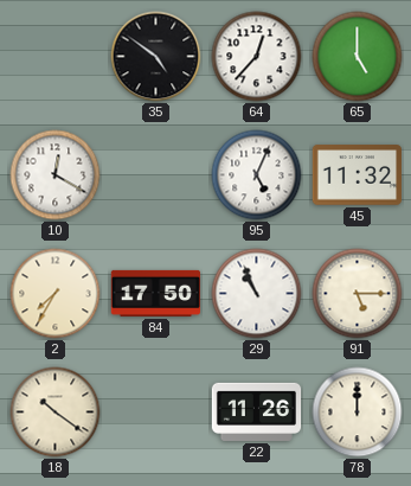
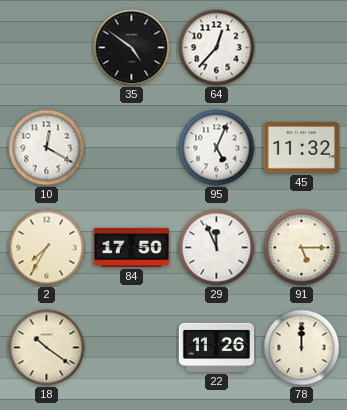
65: 5:00 -> none (358, 57)
29: 10:56 -> 11:56 (217, 248)
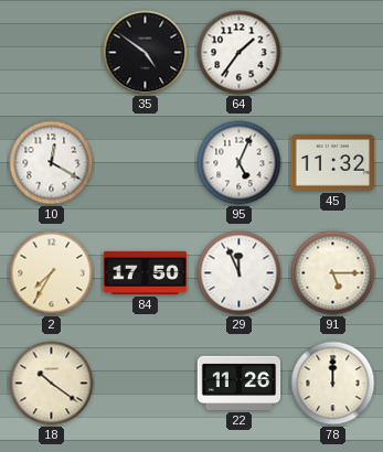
64: 12:37 -> 1:36 (240, 53)
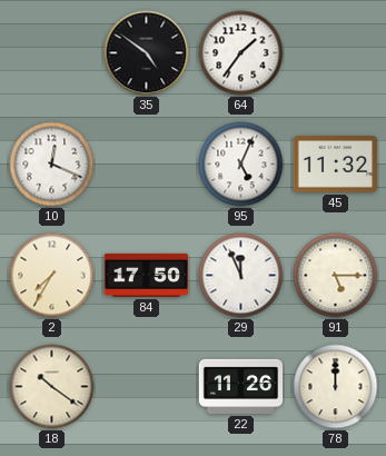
10: 12:20 -> 12:19 (52, 165)
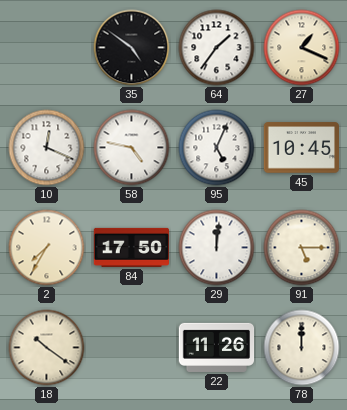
27: none -> 1:19 (302, 48)
58: none -> 4:47 (132, 148)
45: 11:32 -> 10:45 (302, 148)
29: 11:56 -> 12:01 (217, 248)
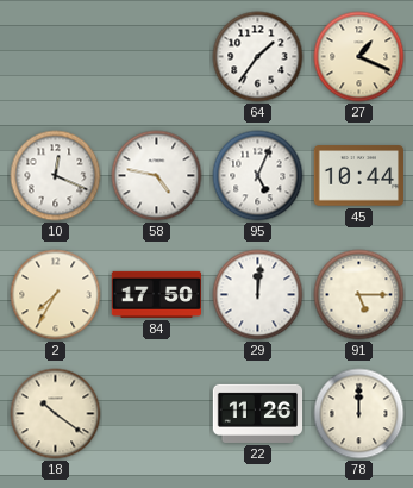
35: 4:51 -> none (132, 48)
45: 10:45 -> 10:44 (359, 176)
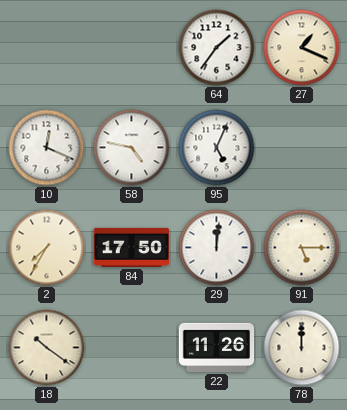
45: 10:44 -> none (359, 176)
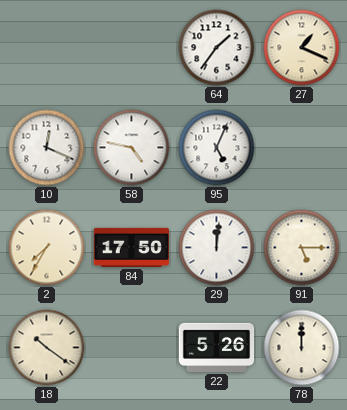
22: 11:26 -> 5:26 (217, 347)
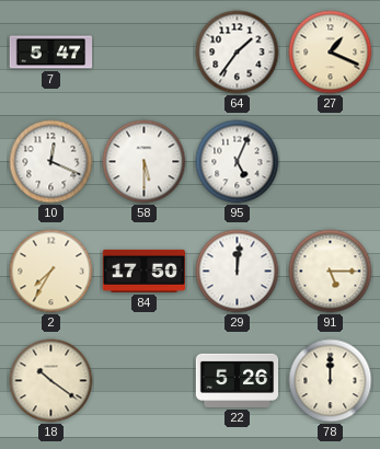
7: none -> 5:47 (51, 53)
58: 4:47 -> 5:30 (145, 162)
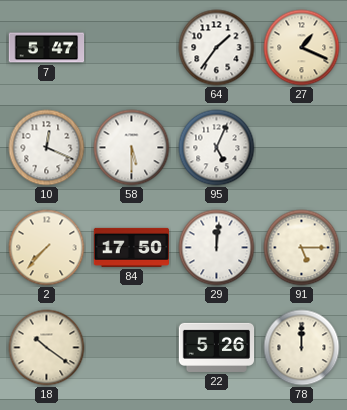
2: 7:35 -> 7:37 (47, 248)
